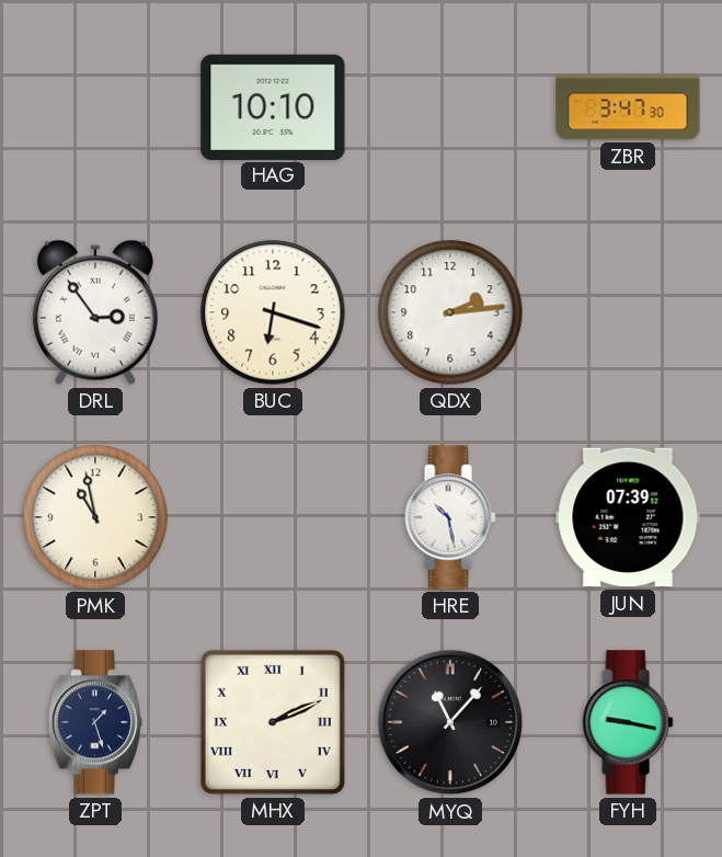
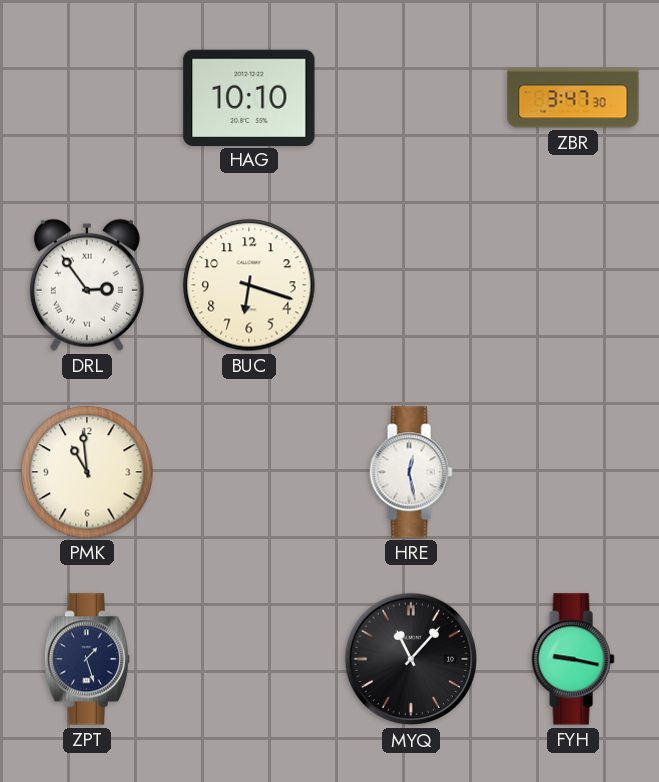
QDX: 2:14 -> none (450, 312)
PMK: 10:58 -> 10:59 (87, 472)
HRE: 10:28 -> 12:28 (411, 472)
JUN: 07:39 -> none (628, 517)
MHX: 2:11 -> none (273, 722)
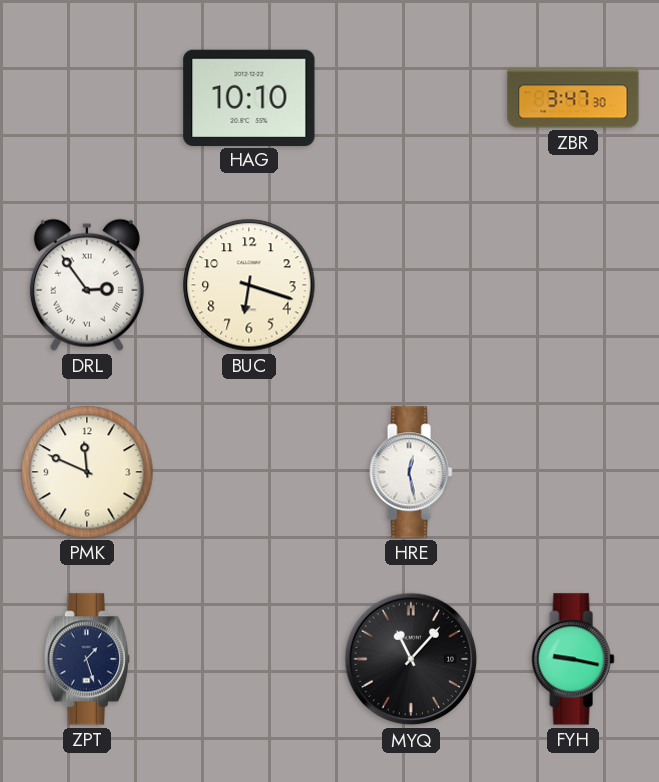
PMK: 10:59 -> 11:49 (87, 472)
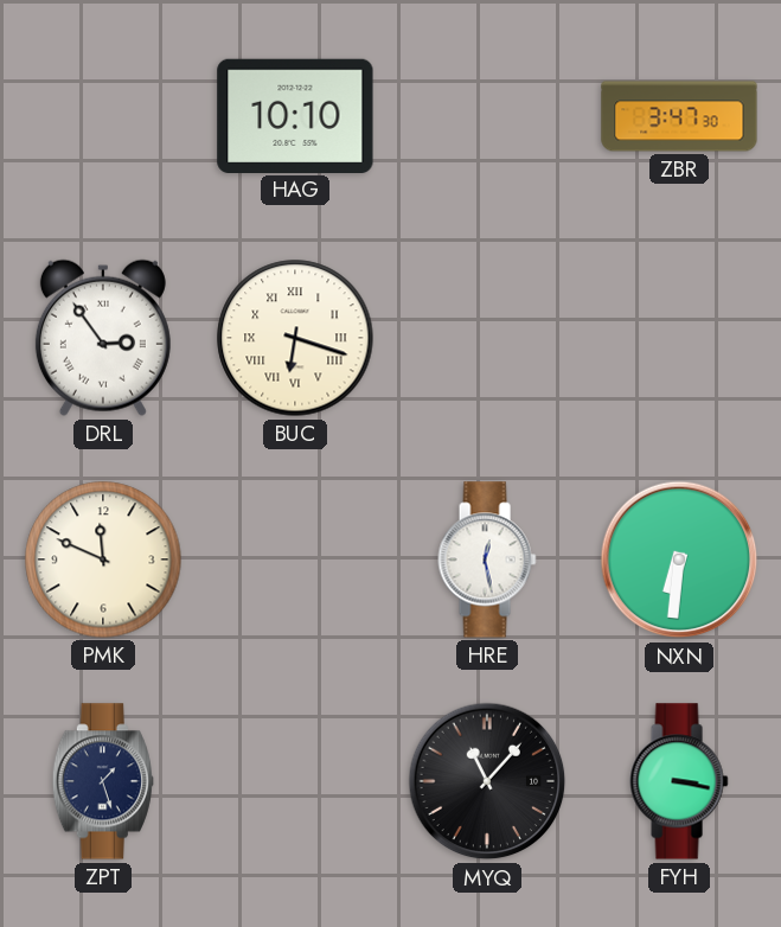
BUC numerals: Arabic -> Roman (295, 338)
NXN: none -> 6:31 (679, 560)
FYH: 9:17 -> 3:17 (679, 781)
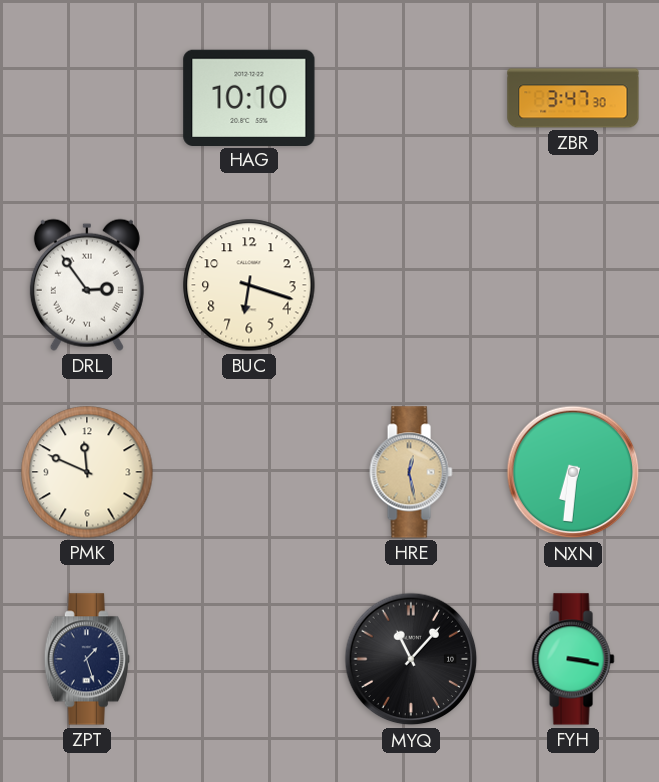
BUC numerals: Roman -> Arabic (249, 285)
HRE dial: white -> champagne (411, 472)
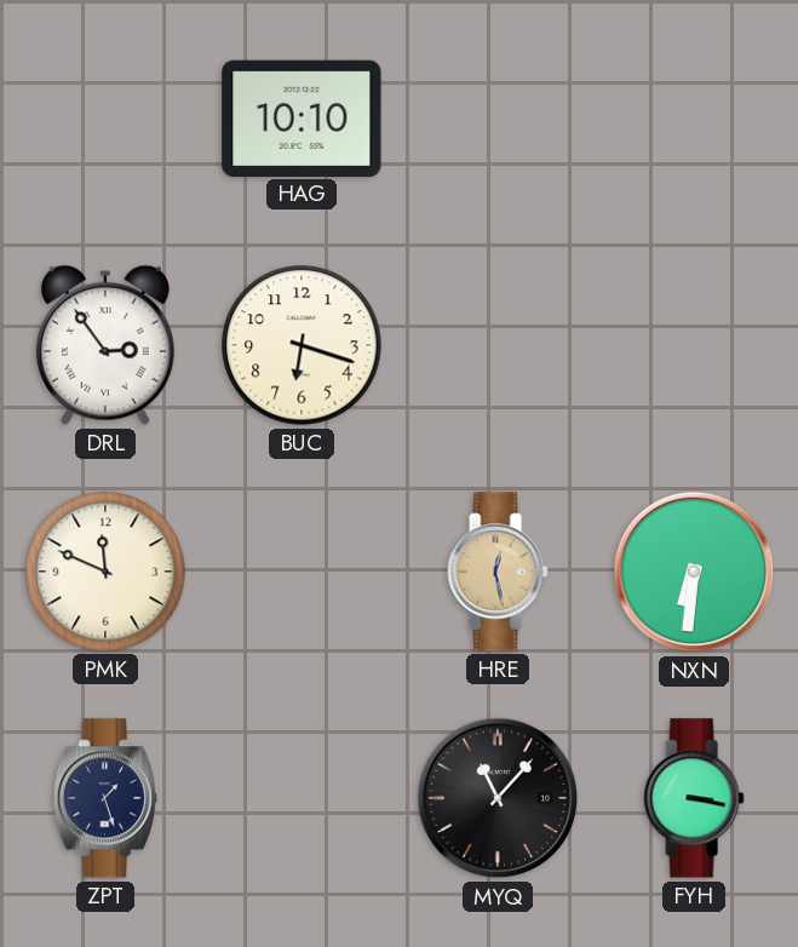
ZBR: 3:47 -> none (573, 98)
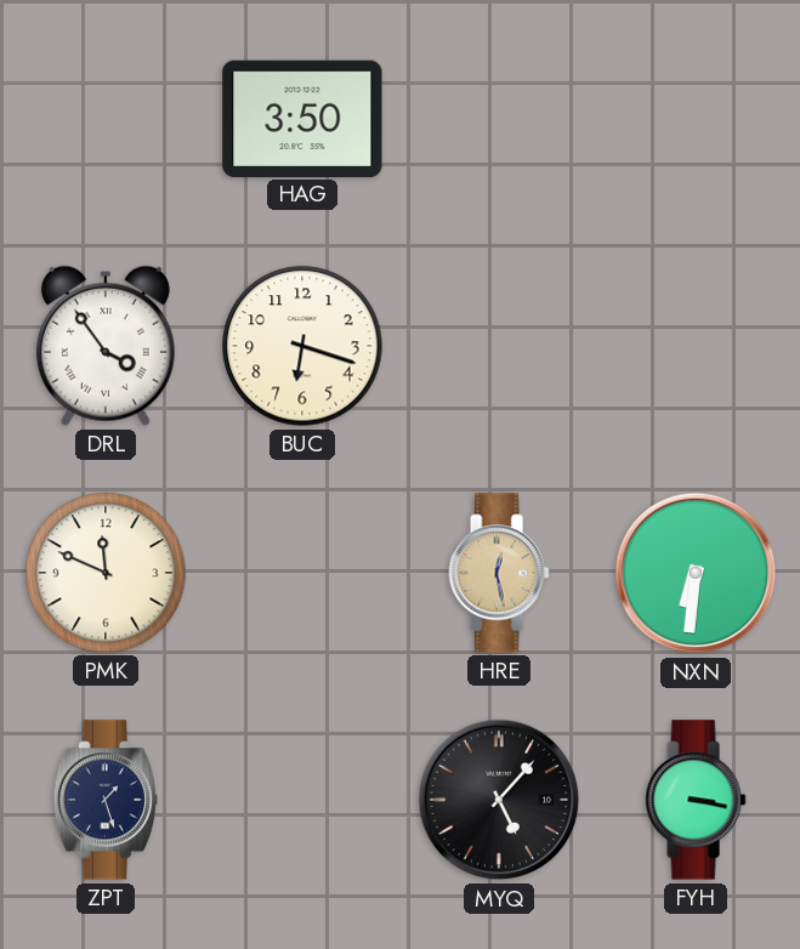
HAG: 10:10 -> 3:50 (302, 118)
DRL: 2:54 -> 3:54 (106, 346)
MYQ: 11:07 -> 5:07 (499, 800)
